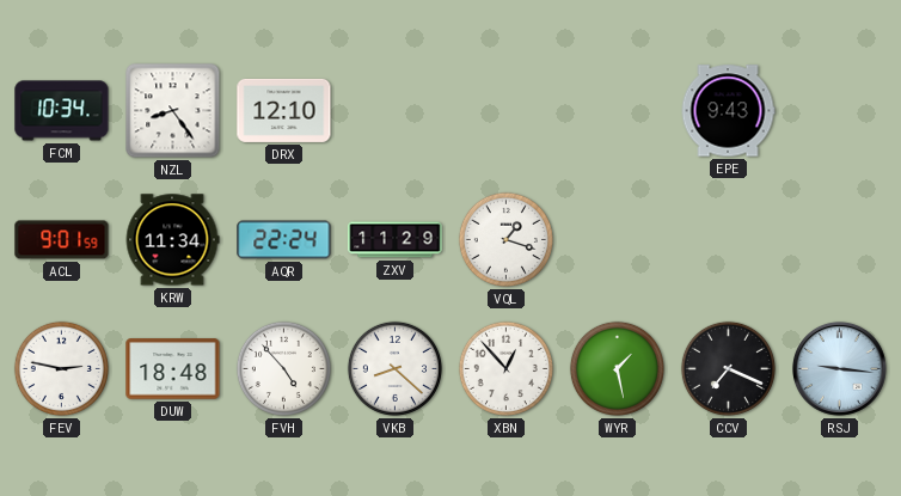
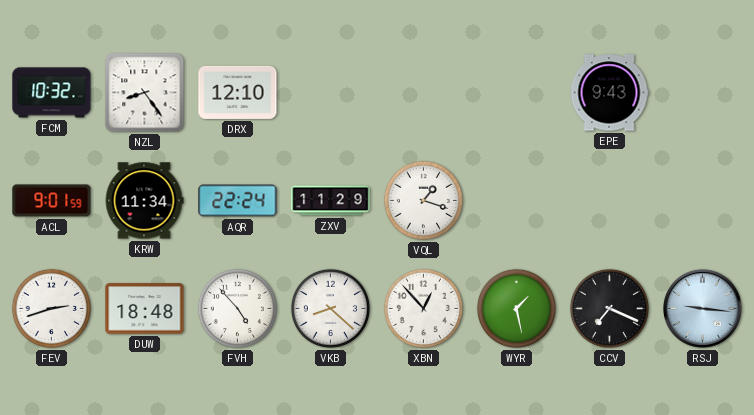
FCM: 10:34 -> 10:32 (52, 93)
FEV: 2:47 -> 2:42 (51, 308)
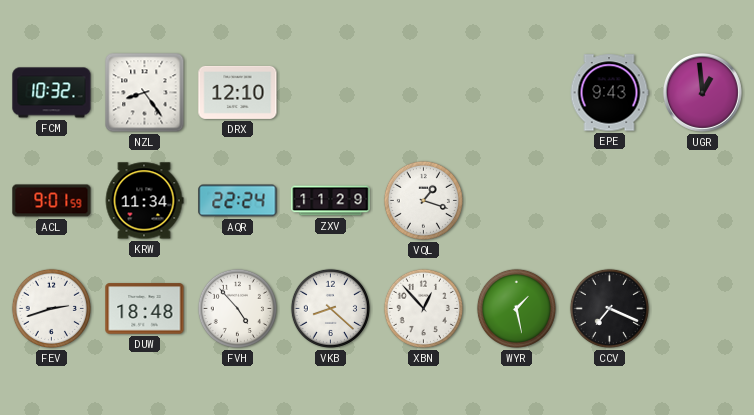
UGR: none -> 12:59 (702, 92)
RSJ: 9:16 -> none (702, 308)
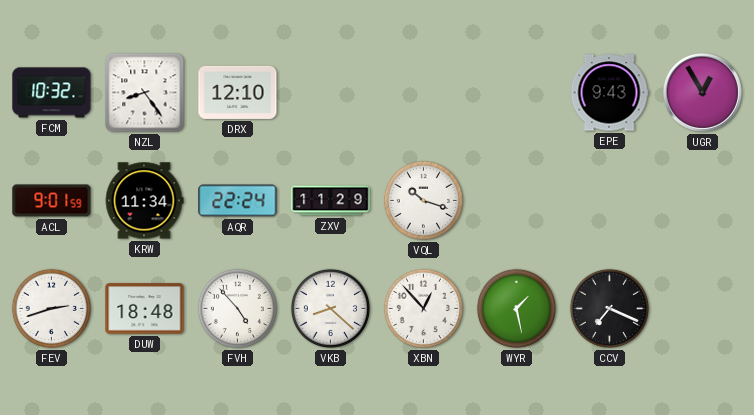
UGR: 12:59 -> 12:55 (702, 92)
VQL: 1:18 -> 10:18 (423, 200)
